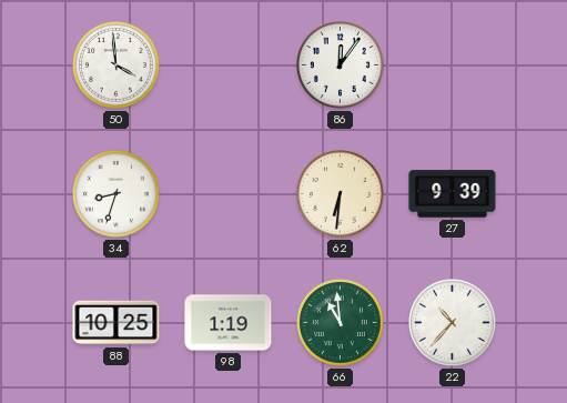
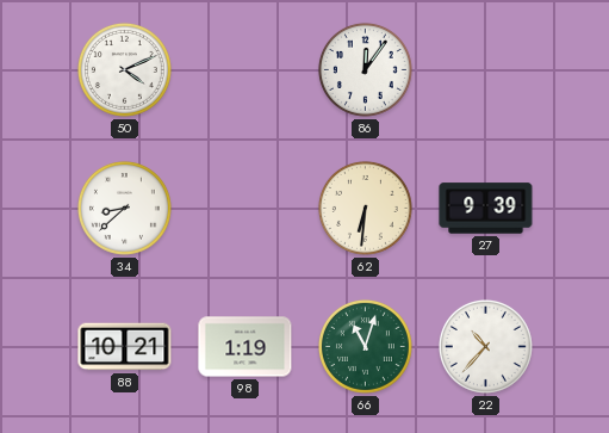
50: 3:59 -> 4:11 (124, 69)
34: 8:33 -> 8:38 (124, 208)
88: 10:25 -> 10:21 (125, 347)
66: 10:59 -> 11:03 (365, 346)
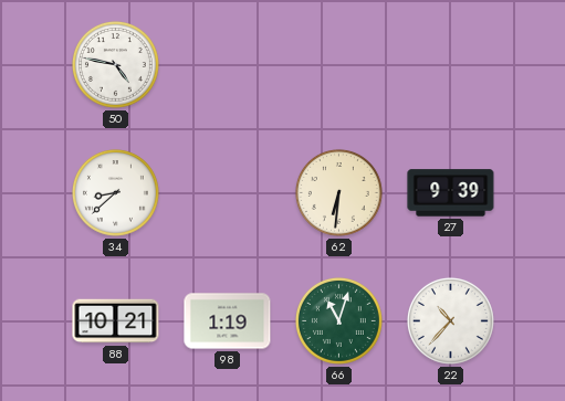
50: 4:11 -> 4:47 (115, 64)
86: 12:06 -> none (365, 69)
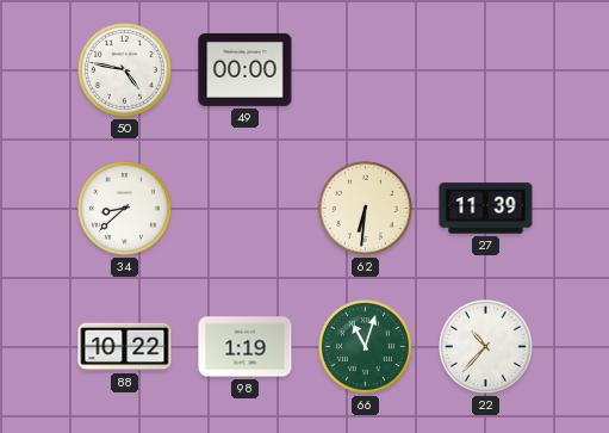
49: none -> 00:00 (246, 69)
27: 9:39 -> 11:39 (486, 209)
88: 10:21 -> 10:22 (125, 347)
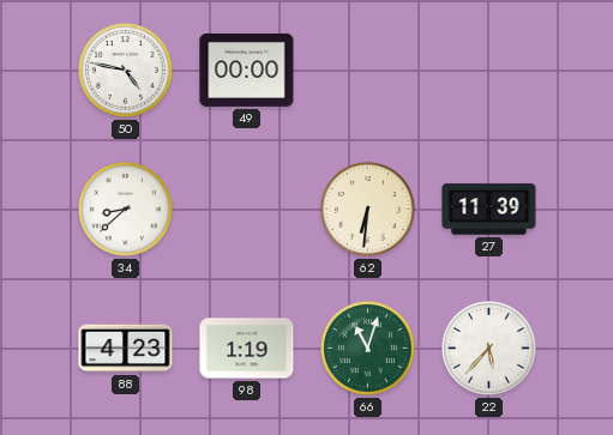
88: 10:22 -> 4:23 (126, 349)
22: 10:37 -> 5:37 (488, 348)
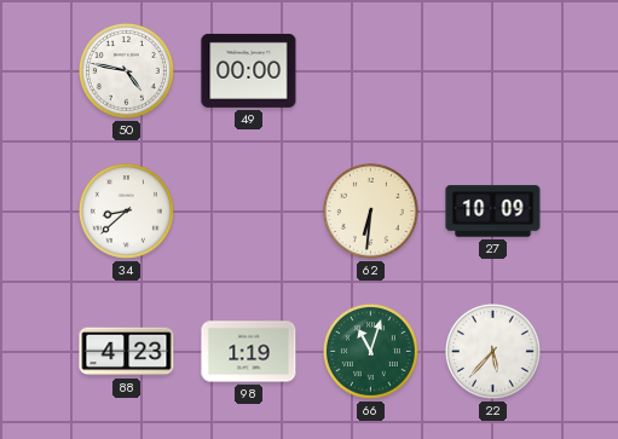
27: 11:39 -> 10:09 (493, 212)
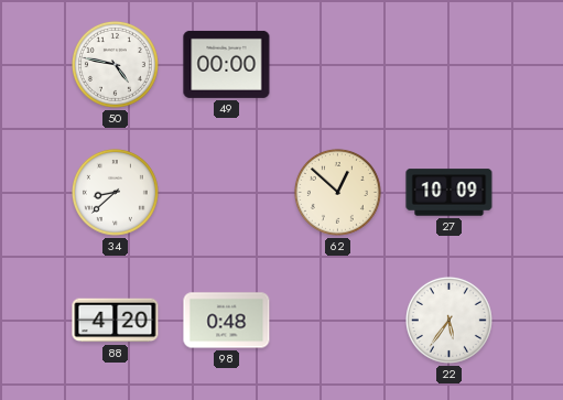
62: 6:31 -> 12:52 (337, 192)
88: 4:23 -> 4:20 (116, 321)
98: 1:19 -> 0:48 (227, 321)
66: 11:03 -> none (370, 351)
22: 5:37 -> 5:36 (448, 320)
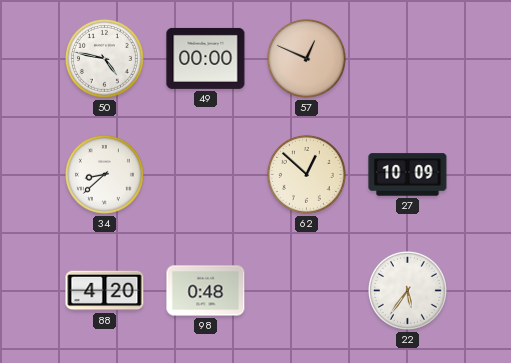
57: none -> 12:49 (306, 58)
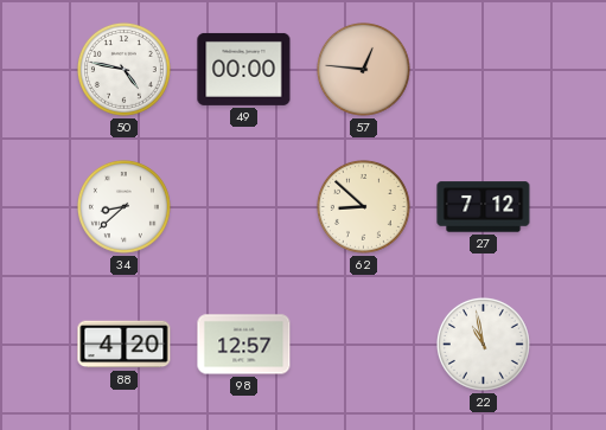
57: 12:49 -> 12:46 (363, 69)
62: 12:52 -> 8:52 (363, 206)
27: 10:09 -> 7:12 (484, 207)
98: 0:48 -> 12:57 (244, 345)
22: 5:36 -> 10:58 (483, 344)
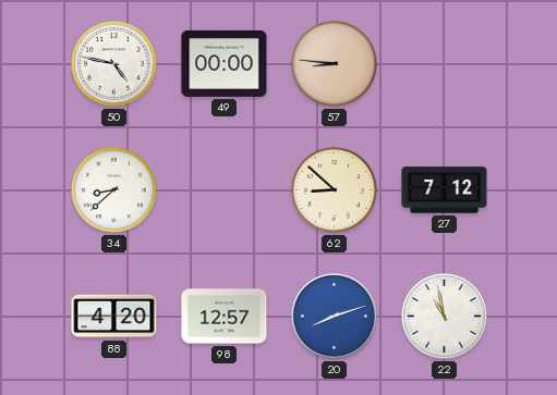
57: 12:46 -> 8:46 (334, 63)
20: none -> 8:12 (335, 317)
